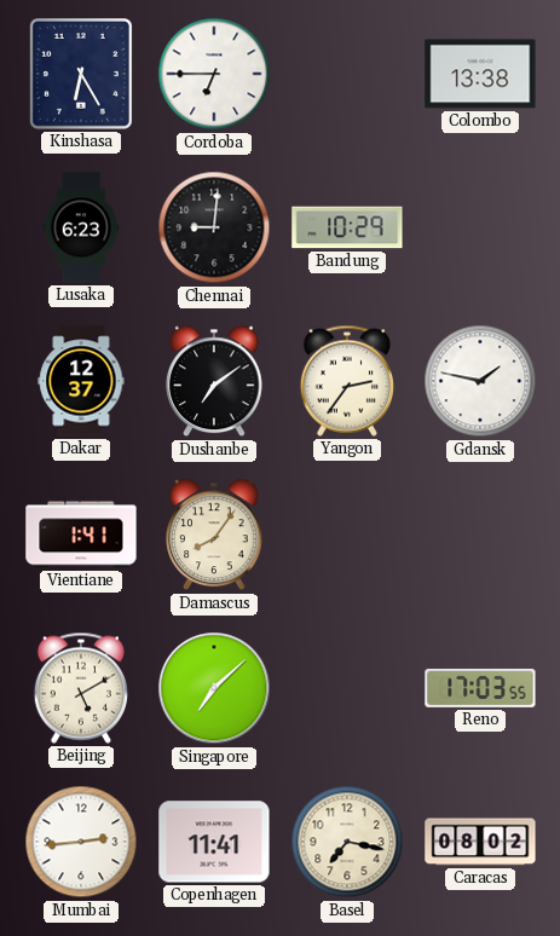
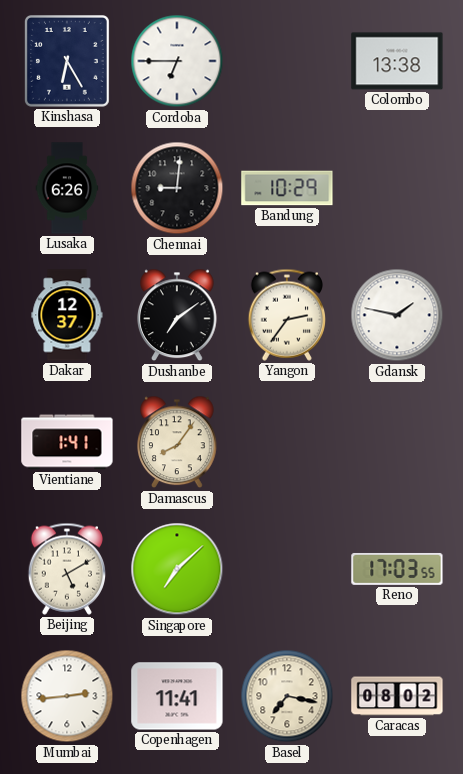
Lusaka: 6:23 -> 6:26 (67, 188)
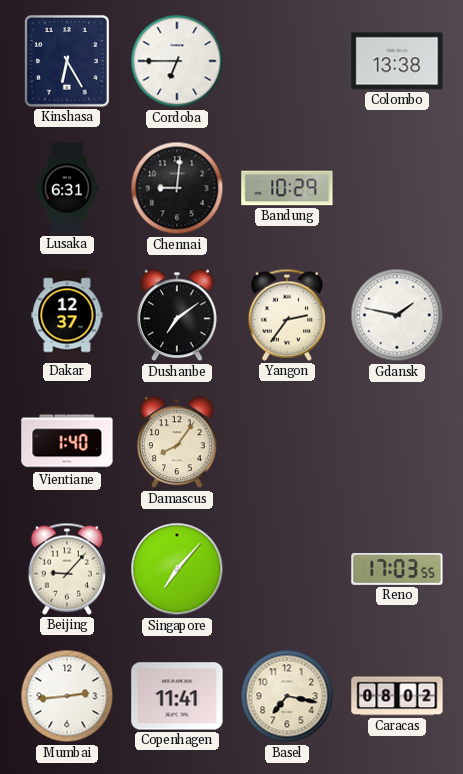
Lusaka: 6:26 -> 6:31 (67, 188)
Vientiane: 1:41 -> 1:40 (67, 442)
Beijing: 5:10 -> 9:07 (66, 569)
Singapore: 7:08 -> 7:07 (177, 569)
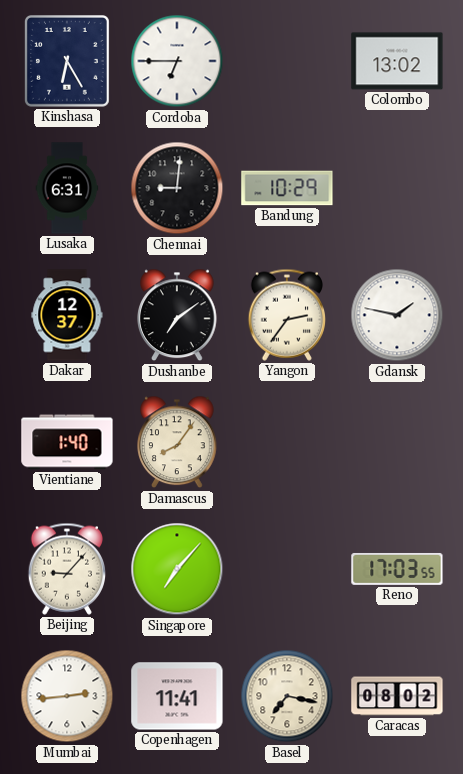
Colombo: 13:38 -> 13:02 (397, 61)
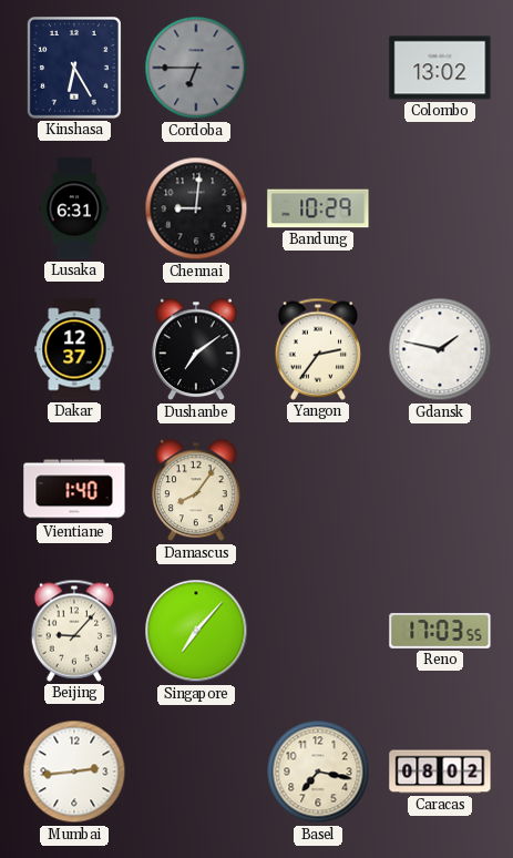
Cordoba dial: white -> grey (196, 68)
Copenhagen: 11:41 -> none (177, 696)
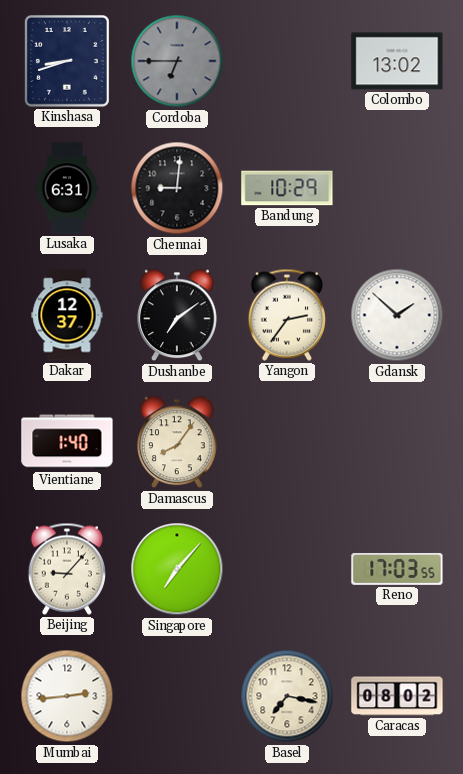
Kinshasa: 6:25 -> 8:42 (67, 62)
Gdansk: 1:47 -> 1:52 (397, 315)
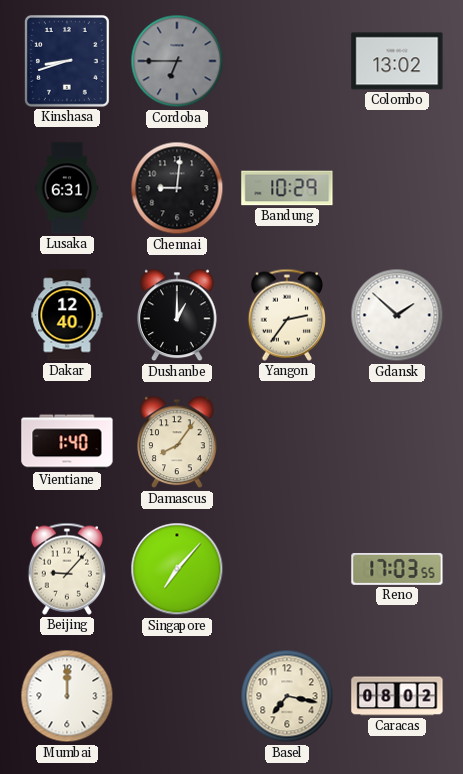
Dakar: 12:37 -> 12:40 (67, 315)
Dushanbe: 7:09 -> 1:00 (177, 315)
Mumbai: 2:44 -> 12:00 (67, 696)
